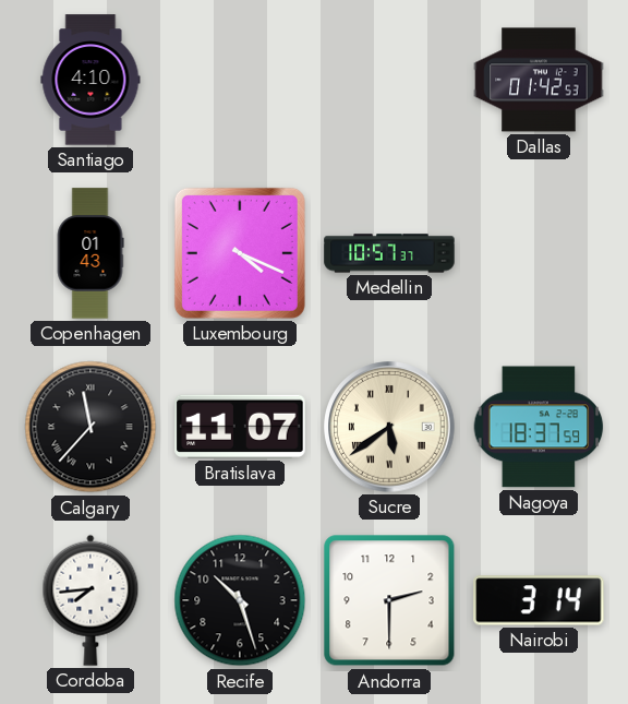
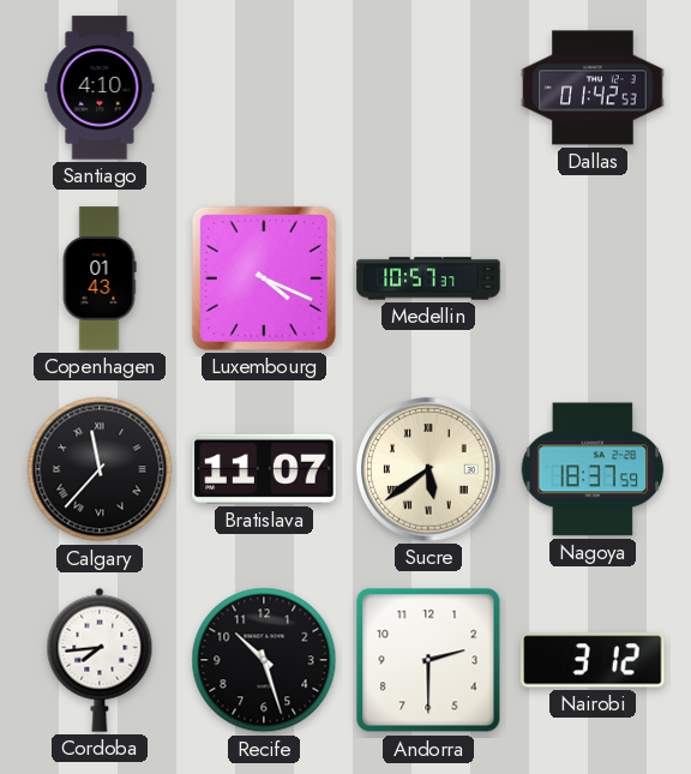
Nairobi: 3:14 -> 3:12 (593, 660)
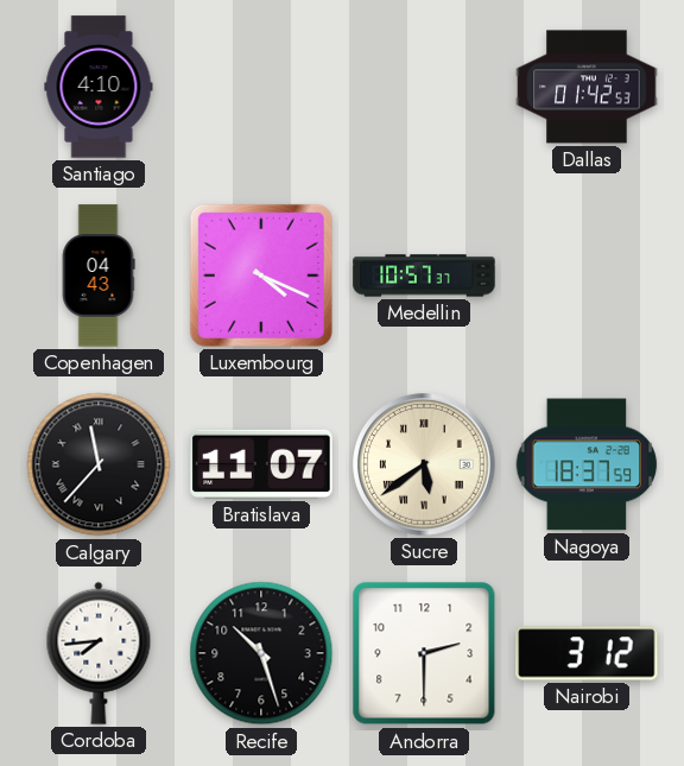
Copenhagen: 01:43 -> 04:43 (99, 276)
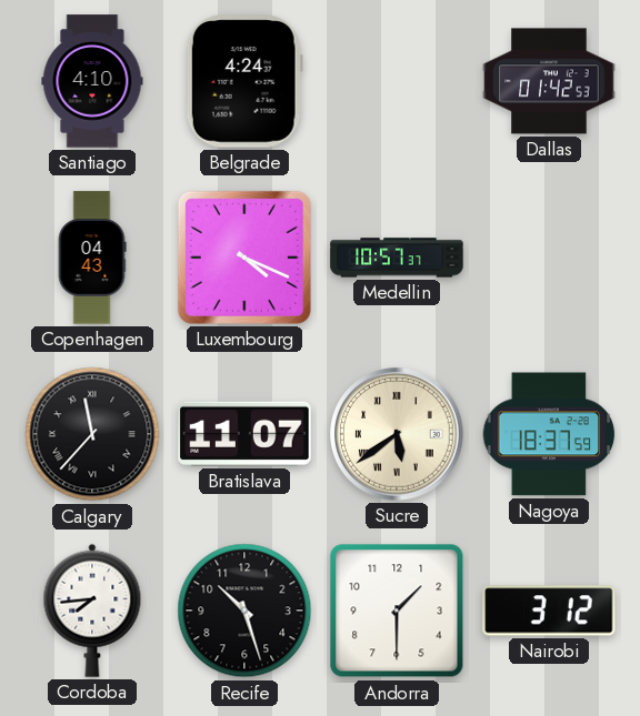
Belgrade: none -> 4:24 (244, 81)
Andorra: 2:30 -> 1:30 (397, 611)
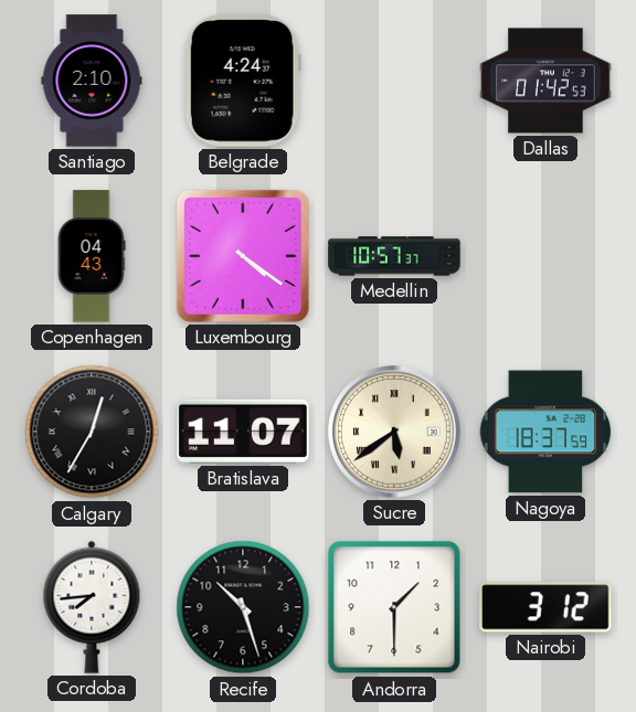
Santiago: 4:10 -> 2:10 (92, 81)
Luxembourg: 4:19 -> 4:21 (243, 256)
Calgary: 11:37 -> 12:35 (92, 432)
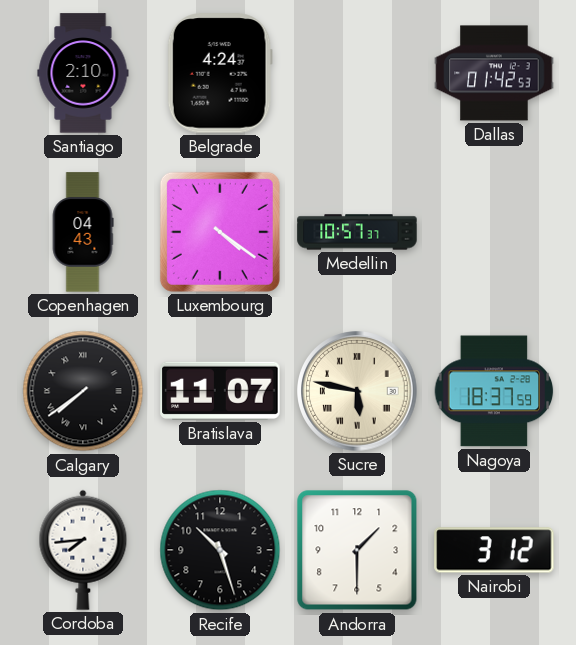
Calgary: 12:35 -> 7:39 (83, 391)
Sucre: 5:39 -> 5:47 (357, 391)
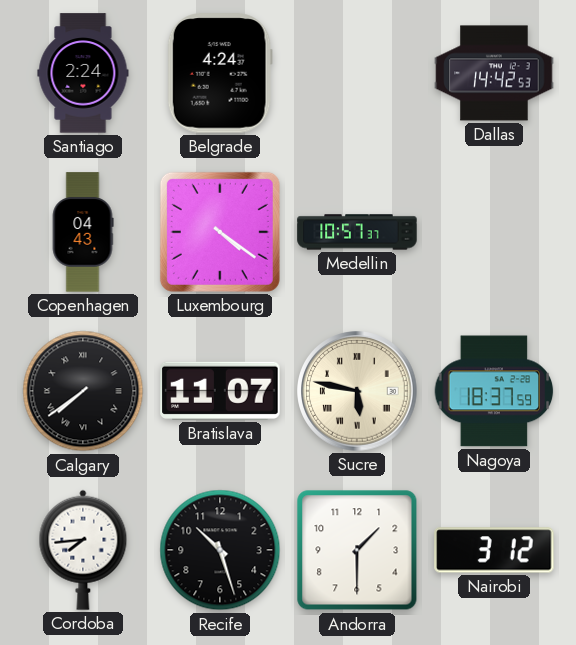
Santiago: 2:10 -> 2:24 (83, 73)
Dallas: 01:42 -> 14:42 (494, 73)
